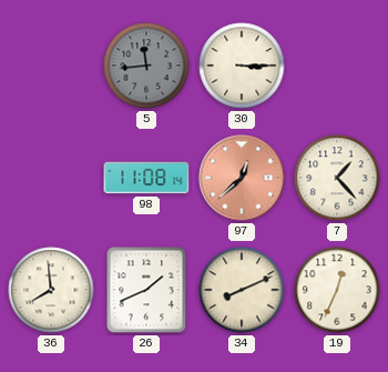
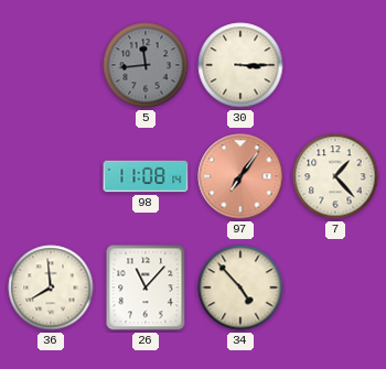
97: 12:38 -> 7:06 (240, 176)
26: 1:41 -> 11:07 (146, 287)
34: 8:11 -> 4:53 (240, 287)
19: 12:34 -> none (337, 290)
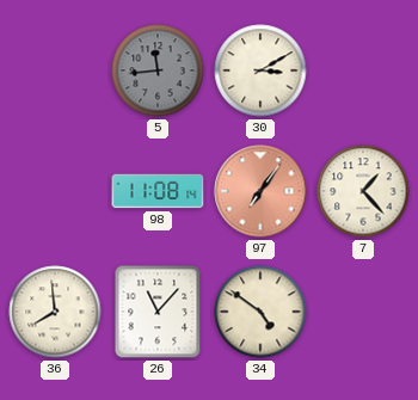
30: 3:15 -> 3:10 (260, 70)
34: 4:53 -> 4:51 (260, 312)
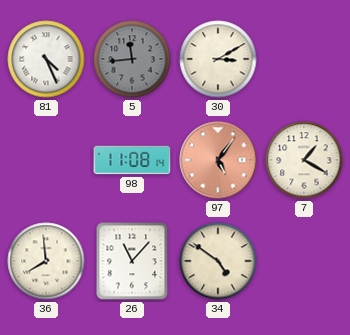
81: none -> 4:26 (46, 59)
97: 7:06 -> 5:06 (218, 160)
7: 1:23 -> 1:20 (304, 160)
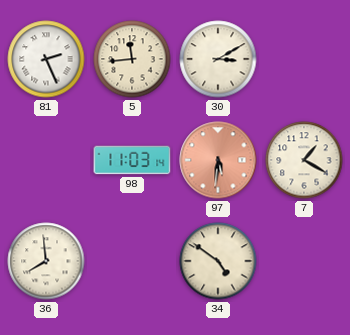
81: 4:26 -> 2:26 (46, 59)
5 dial: grey -> cream (132, 59)
98: 11:08 -> 11:03 (132, 160)
97: 5:06 -> 5:31 (218, 160)
26: 11:07 -> none (132, 261)
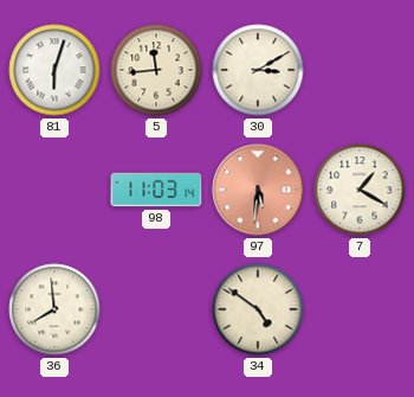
81: 2:26 -> 6:03 (54, 70)
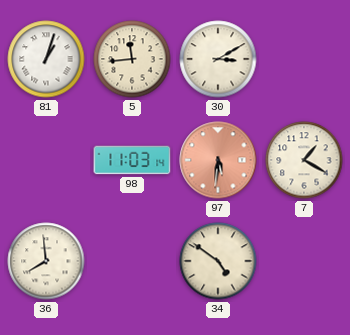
81: 6:03 -> 1:03 (46, 59)
